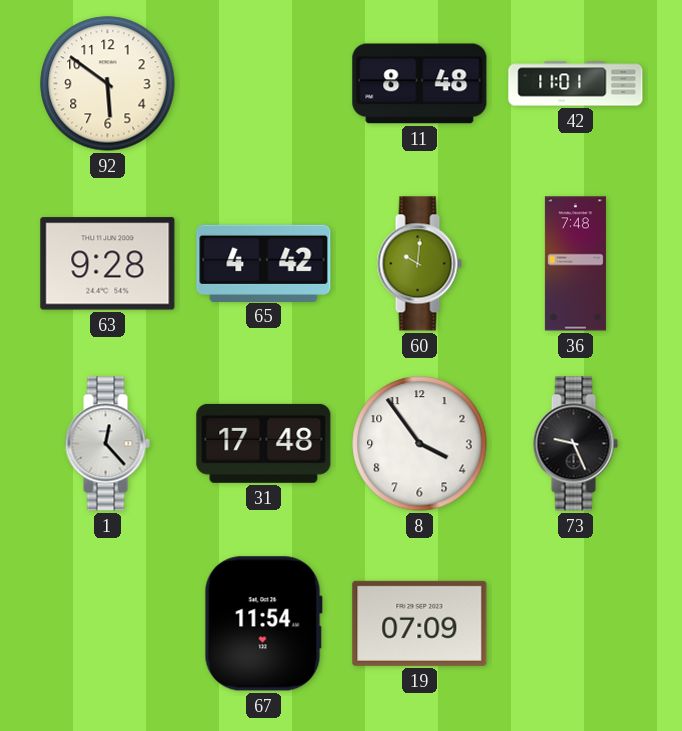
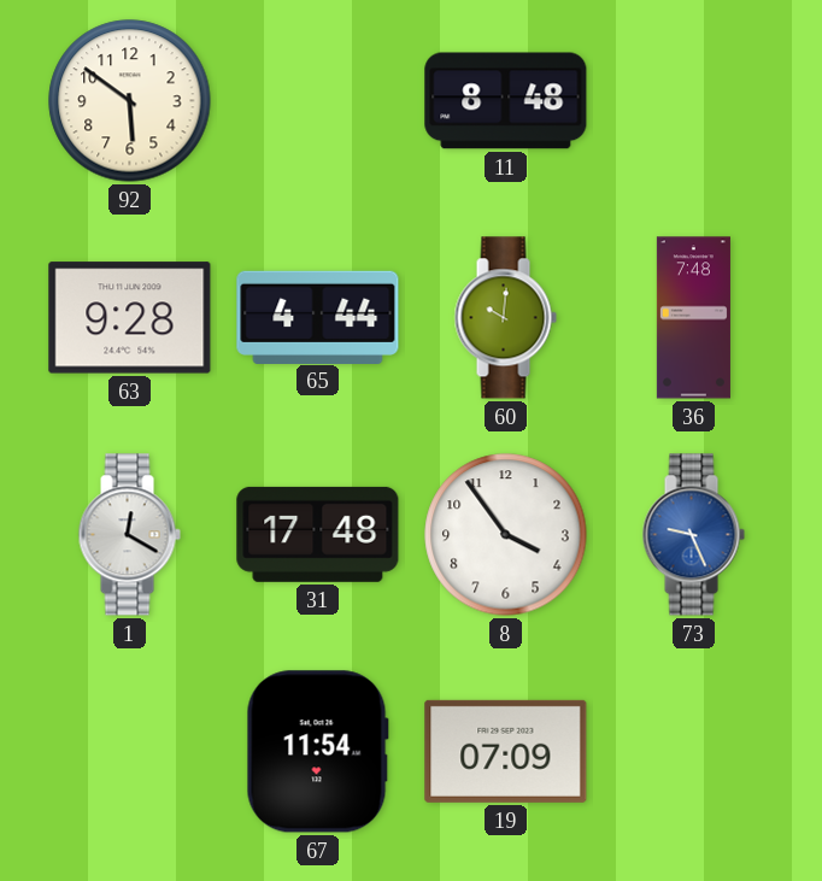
42: 11:01 -> none (576, 84)
65: 4:42 -> 4:44 (318, 317)
1: 12:23 -> 12:20 (129, 535)
73 dial: black -> blue (693, 535)
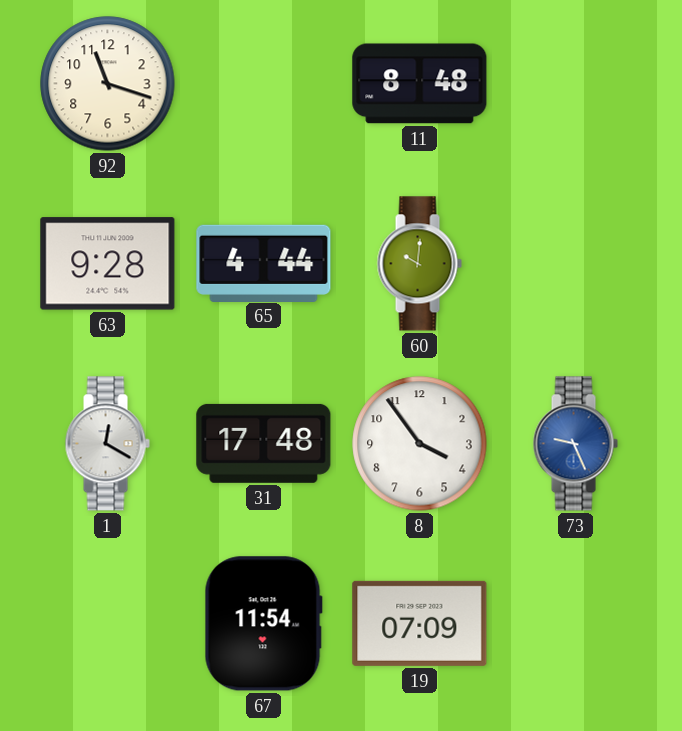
92: 5:51 -> 11:18 (108, 84)
36: 7:48 -> none (693, 318)
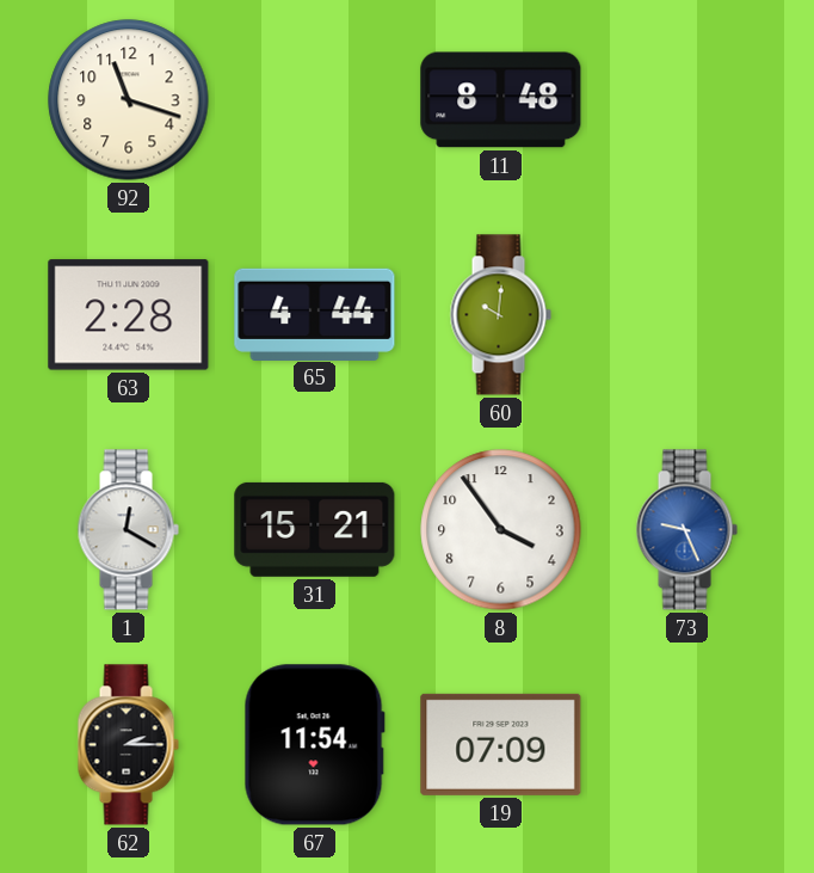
63: 9:28 -> 2:28 (129, 315)
31: 17:48 -> 15:21 (315, 529)
62: none -> 2:15 (128, 745)
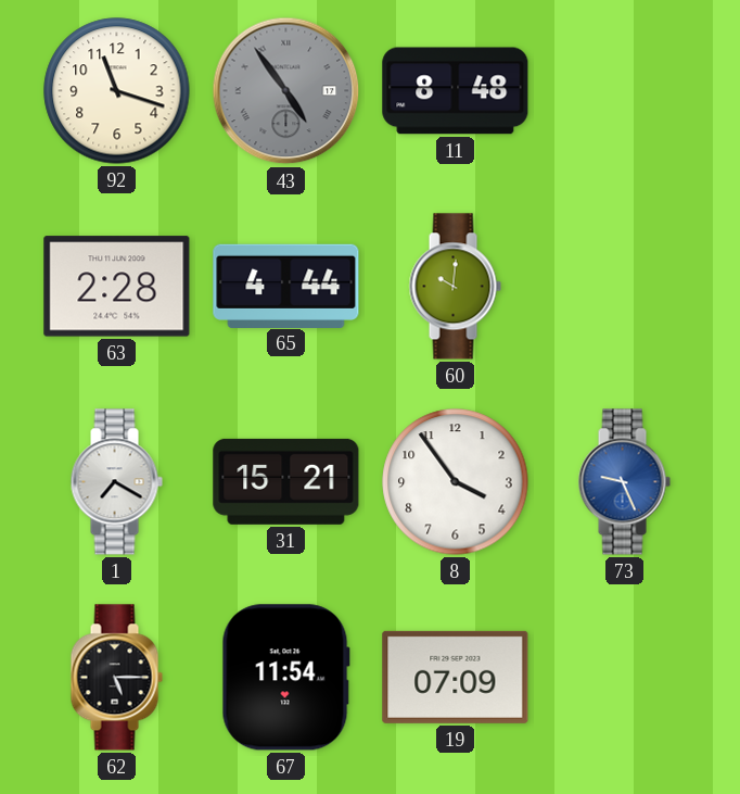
43: none -> 4:54 (286, 91)
1: 12:20 -> 7:20 (116, 482)
62: 2:15 -> 5:15 (116, 678)
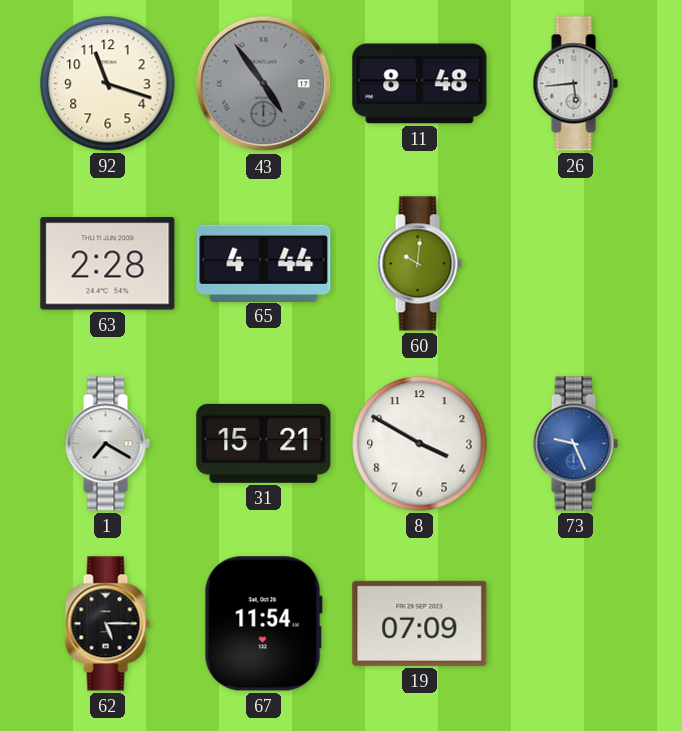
26: none -> 5:44 (575, 84)
8: 3:54 -> 3:50 (420, 444)
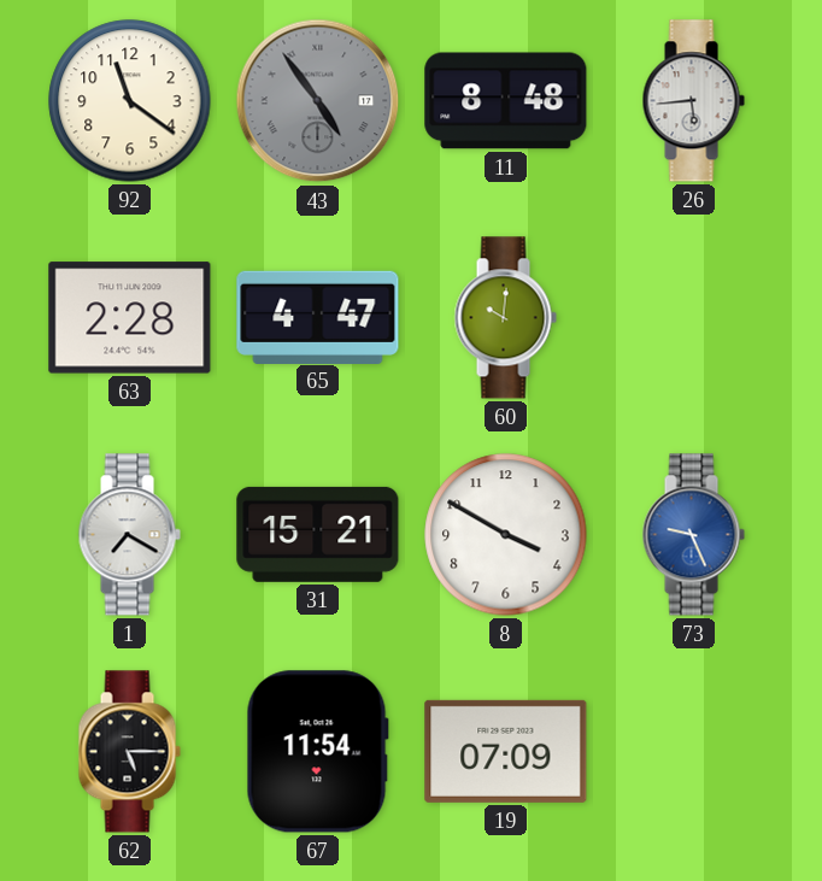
92: 11:18 -> 11:21 (130, 101)
65: 4:44 -> 4:47 (318, 317)
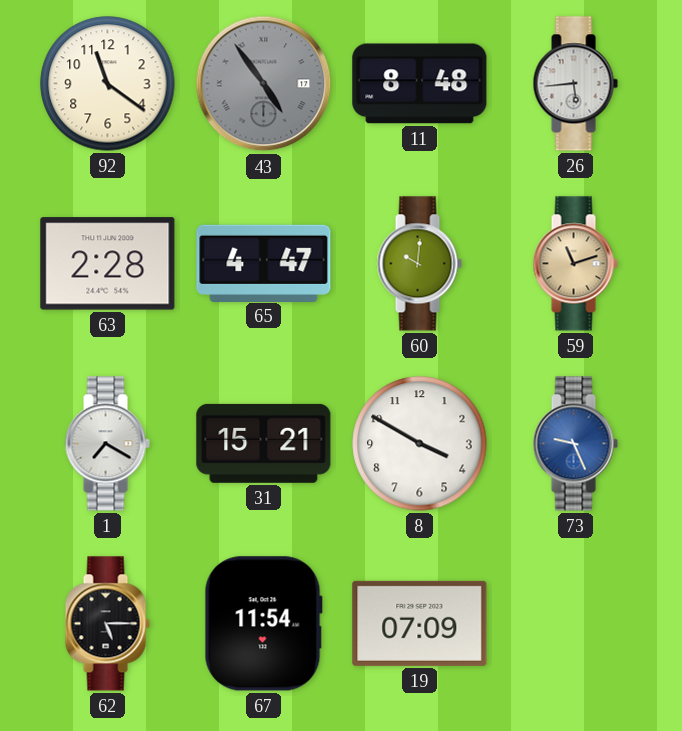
59: none -> 11:12 (575, 264)
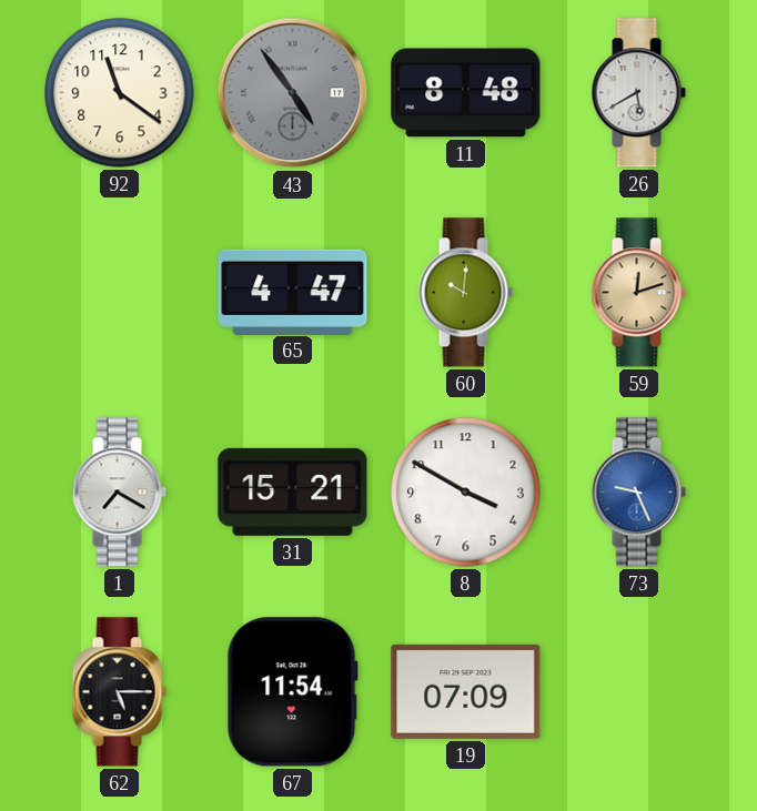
26: 5:44 -> 5:40 (638, 93)
63: 2:28 -> none (108, 264)
59: 11:12 -> 12:12 (638, 293)
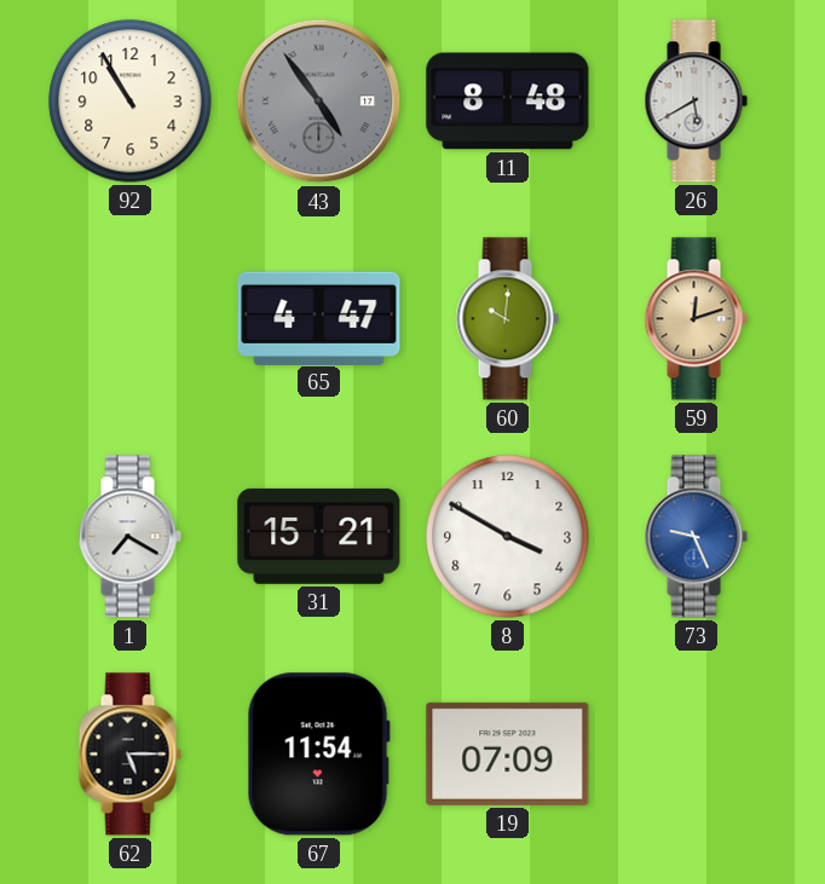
92: 11:21 -> 10:55 (131, 102)
